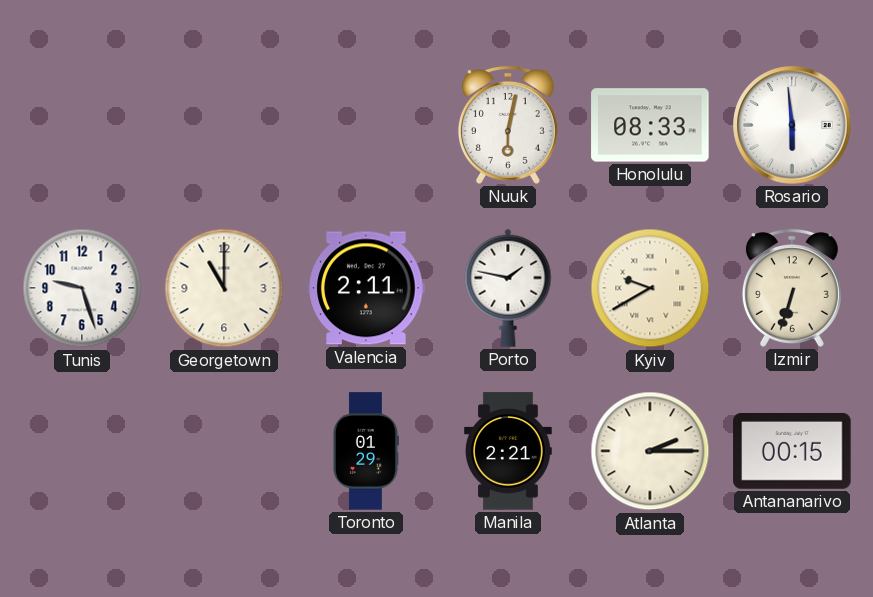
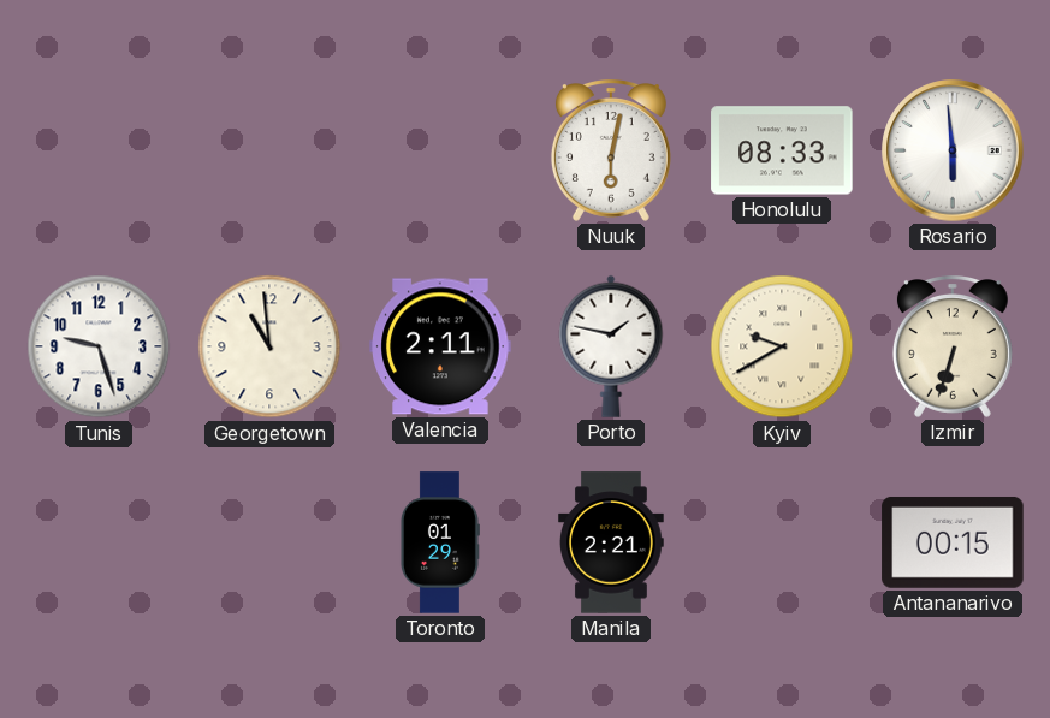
Georgetown: 11:00 -> 10:59 (269, 346)
Atlanta: 2:15 -> none (650, 451)
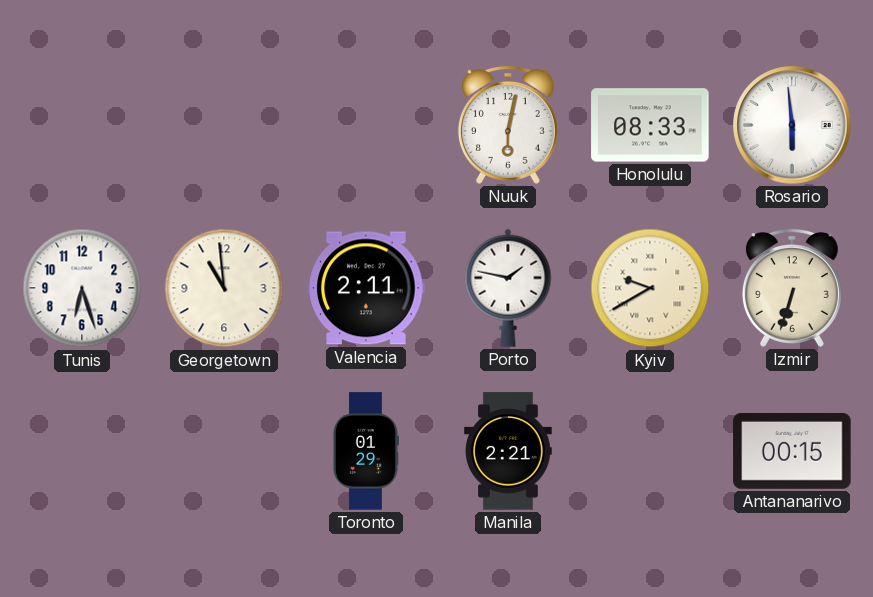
Tunis: 9:27 -> 6:27 (82, 288)
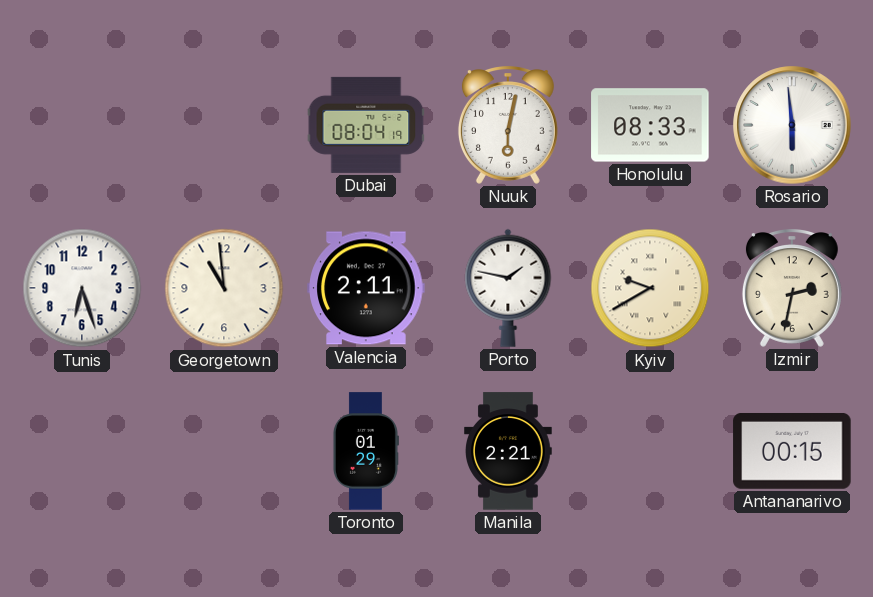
Dubai: none -> 08:04 (366, 125)
Izmir: 6:33 -> 2:32 (792, 288)
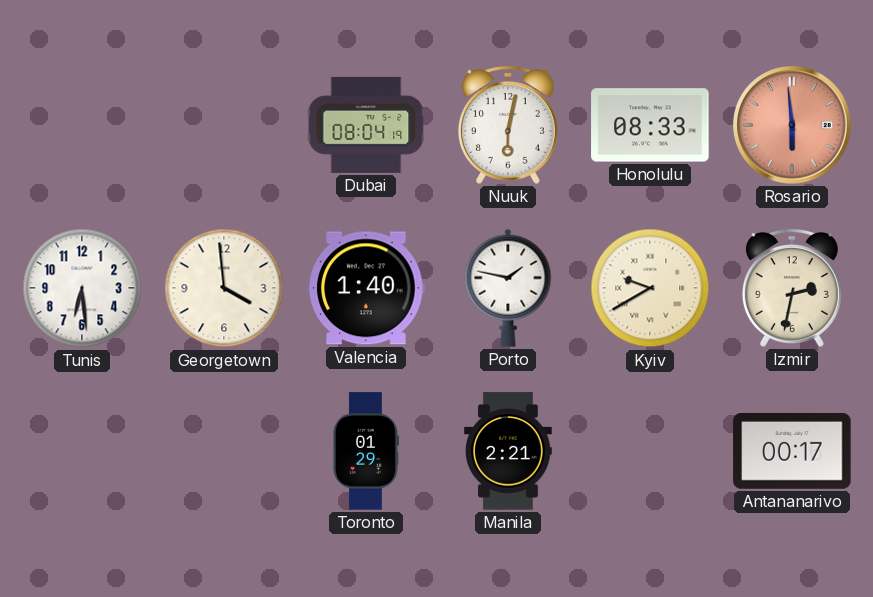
Rosario dial: white -> salmon (792, 125)
Tunis: 6:27 -> 6:29 (82, 288)
Georgetown: 10:59 -> 3:59 (224, 288)
Valencia: 2:11 -> 1:40 (366, 288)
Antananarivo: 00:15 -> 00:17 (792, 451)
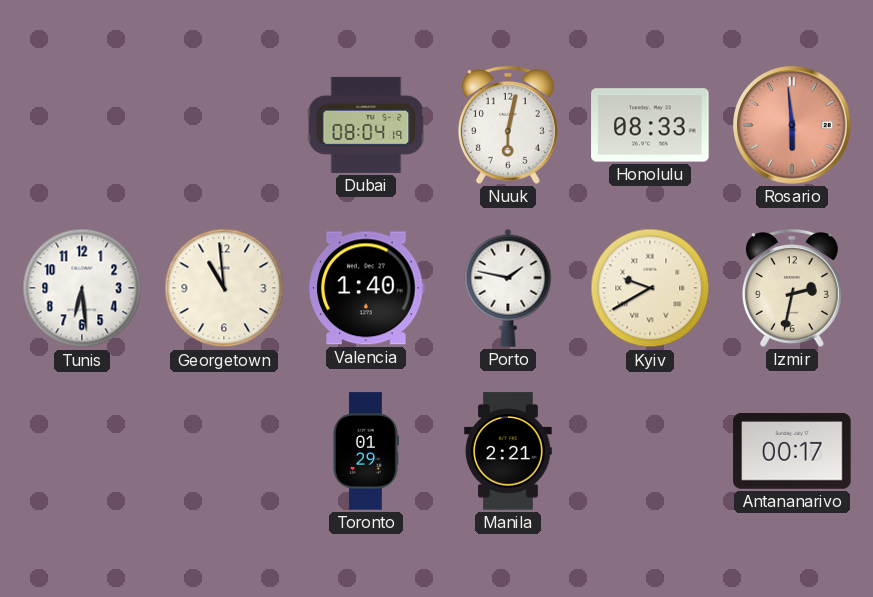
Georgetown: 3:59 -> 10:59 (224, 288)
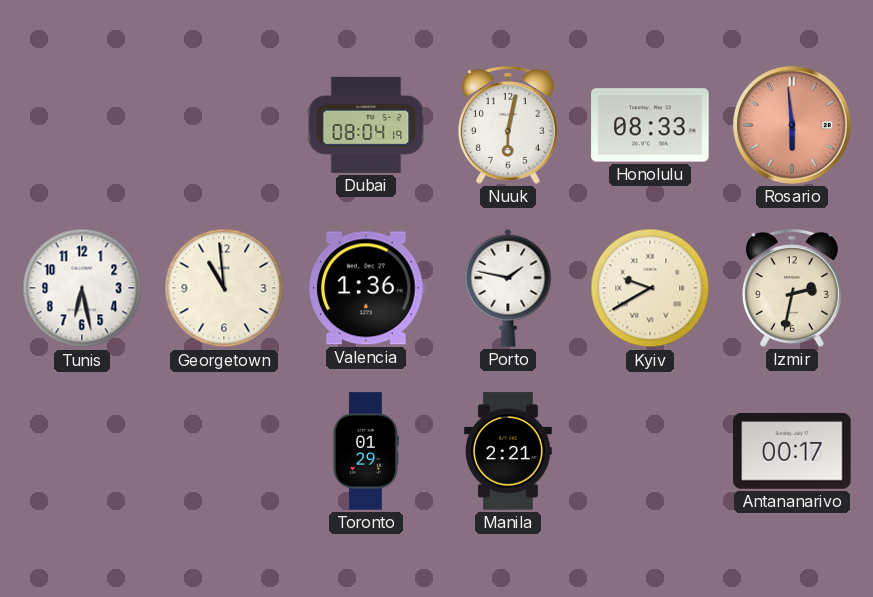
Tunis: 6:29 -> 6:28 (82, 288)
Valencia: 1:40 -> 1:36 (366, 288)
